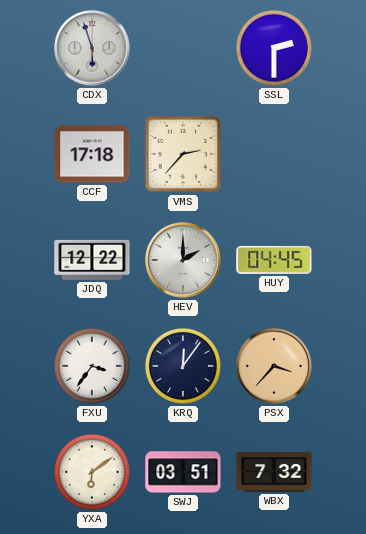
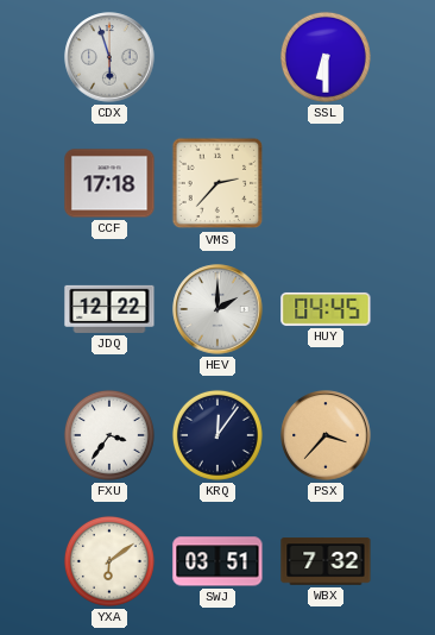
SSL: 2:30 -> 6:30 (326, 57)
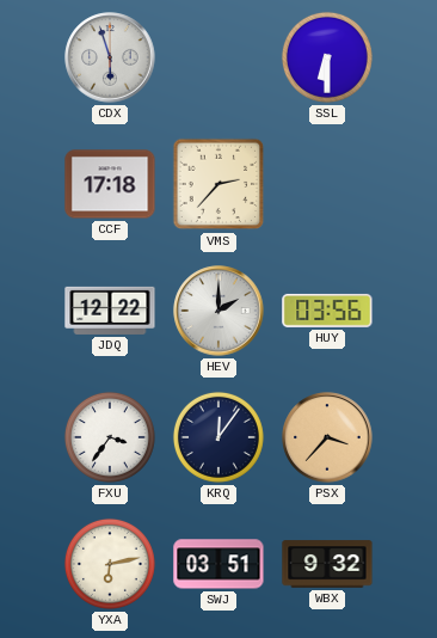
HUY: 04:45 -> 03:56 (327, 311)
YXA: 6:09 -> 6:13 (110, 564)
WBX: 7:32 -> 9:32 (327, 564)
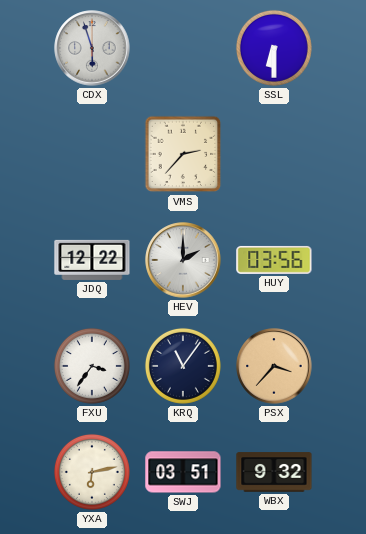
CCF: 17:18 -> none (110, 184)
KRQ: 12:06 -> 11:06 (183, 366)
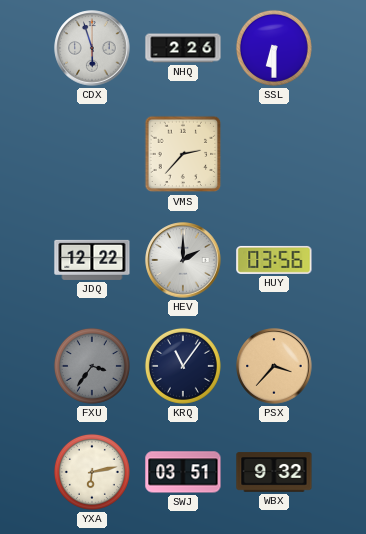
NHQ: none -> 2:26 (183, 48)
FXU dial: white -> grey (92, 366)
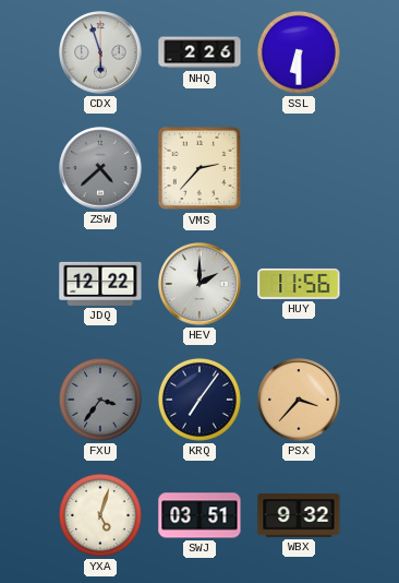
ZSW: none -> 4:38 (100, 168)
HUY: 03:56 -> 11:56 (299, 284)
KRQ: 11:06 -> 7:06 (199, 400)
YXA: 6:13 -> 5:03 (100, 515)
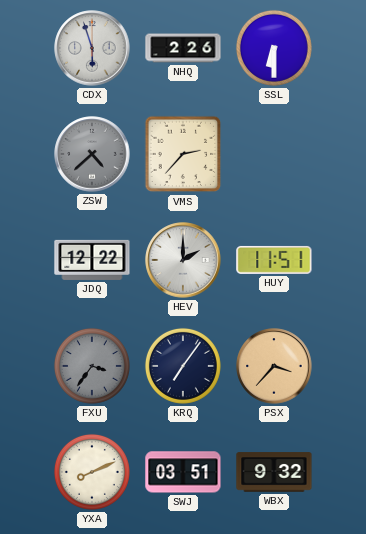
HUY: 11:56 -> 11:51 (274, 260)
YXA: 5:03 -> 8:11 (92, 472)
